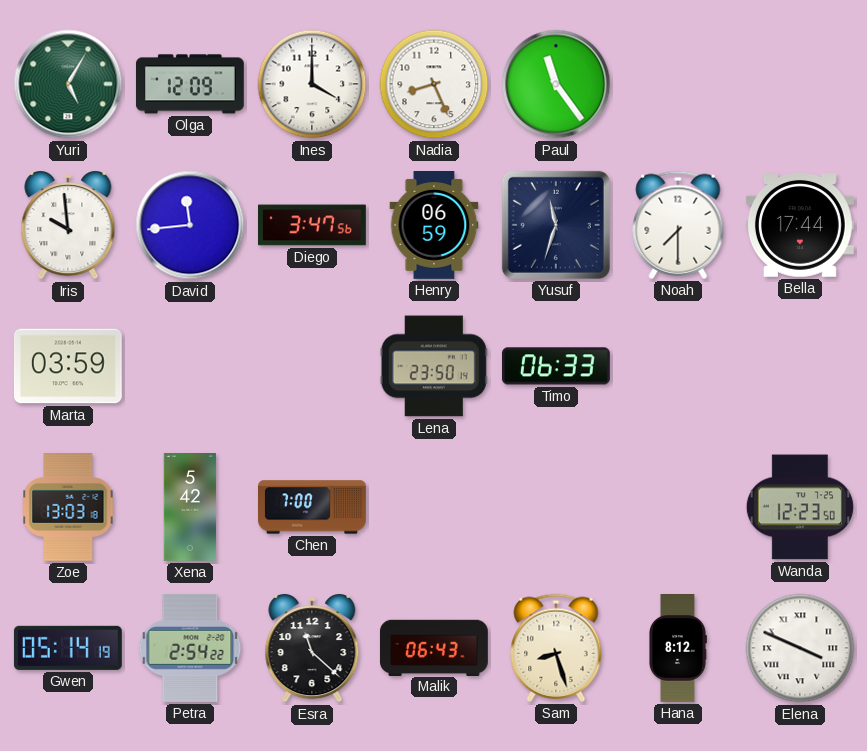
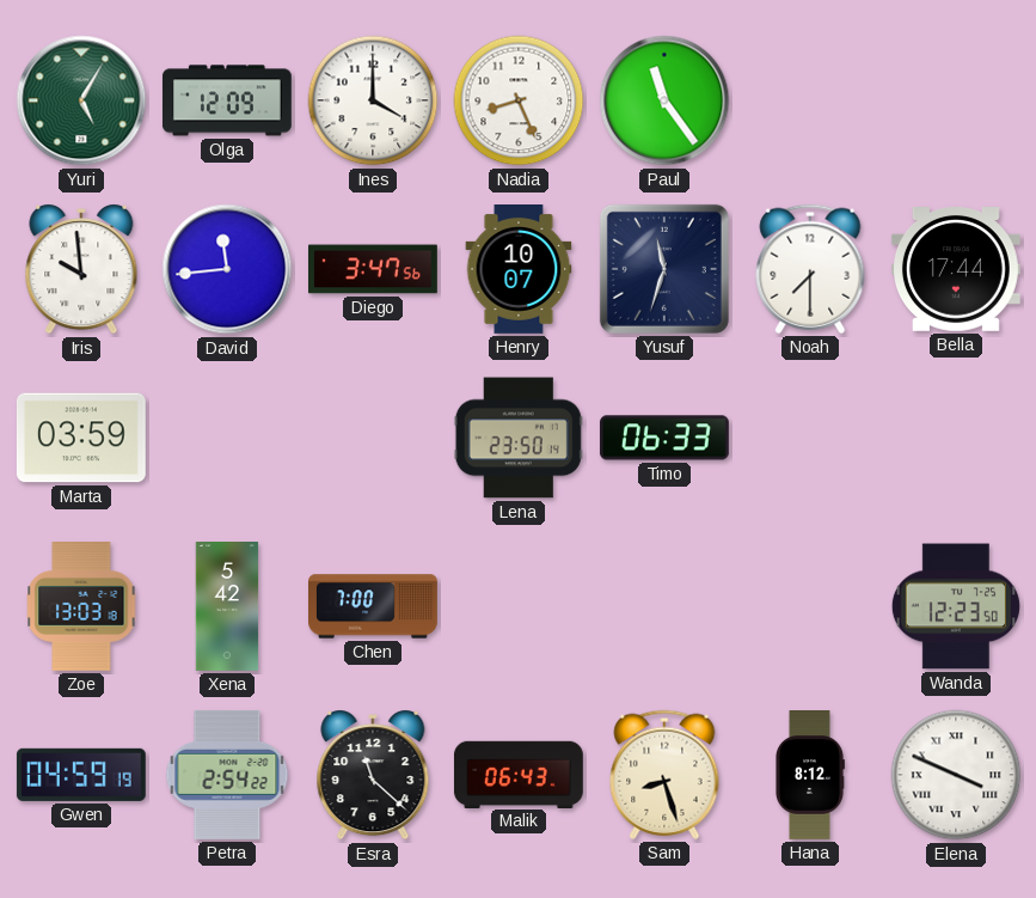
Henry: 06:59 -> 10:07 (519, 270)
Gwen: 05:14 -> 04:59 (81, 775)
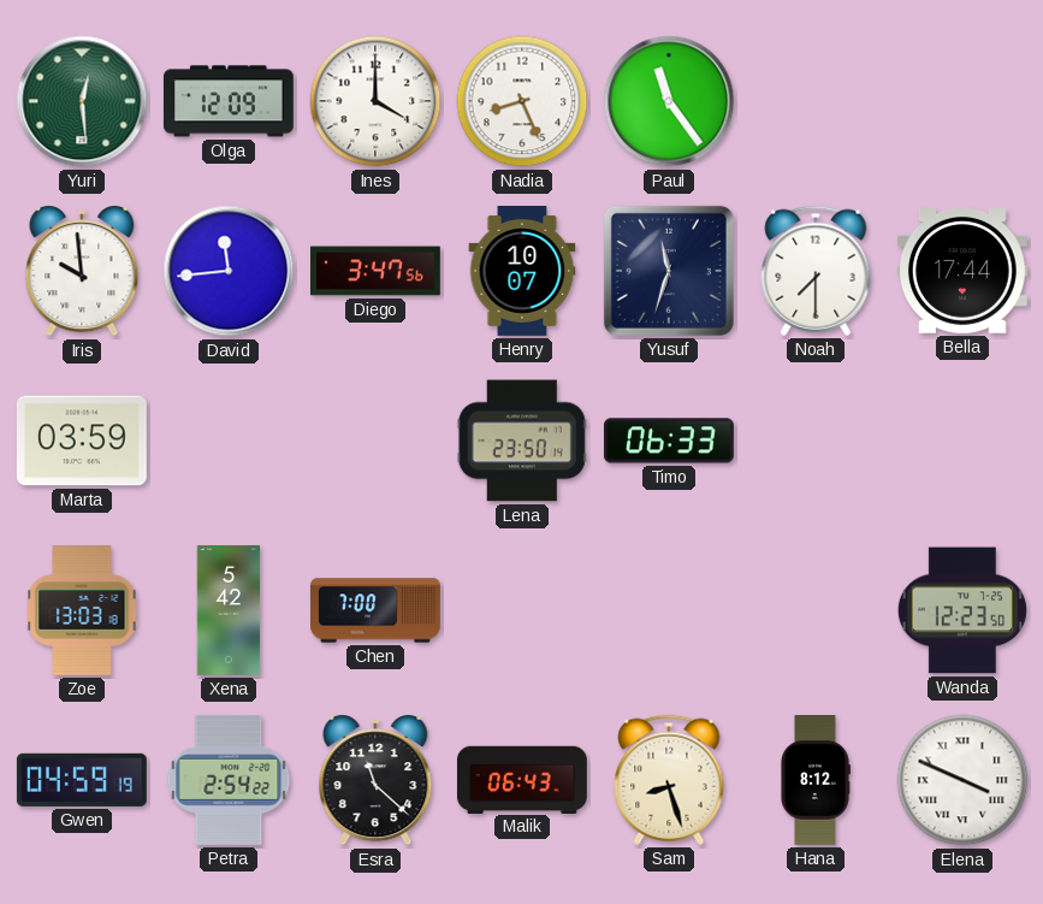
Yuri: 5:05 -> 12:29 (82, 101)
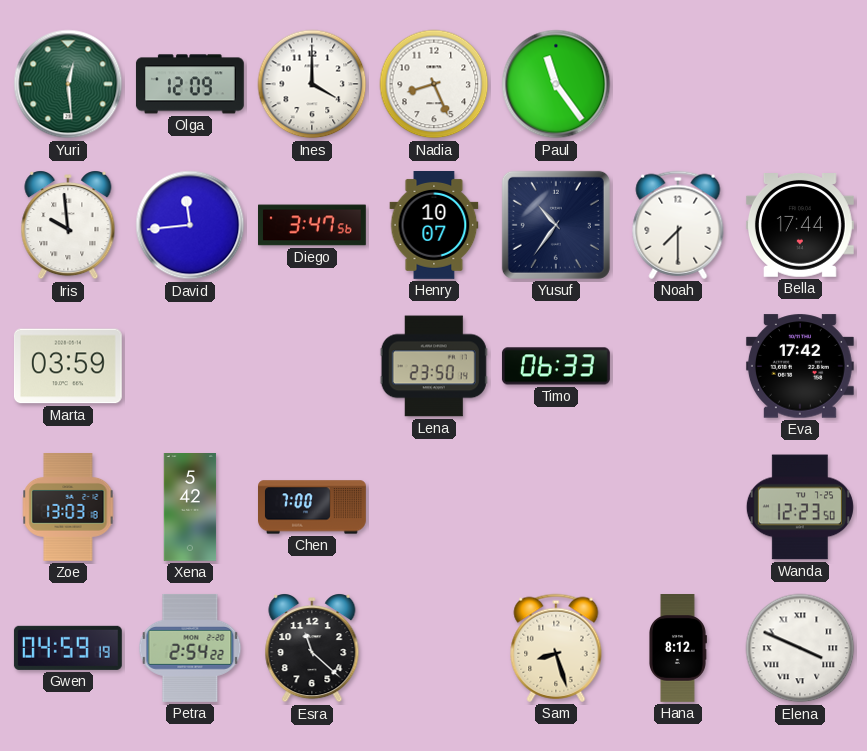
Yusuf: 11:33 -> 10:36 (556, 225)
Eva: none -> 17:42 (800, 366)
Malik: 06:43 -> none (522, 779)
